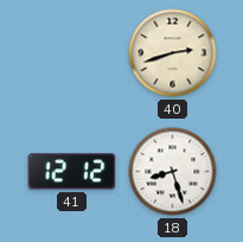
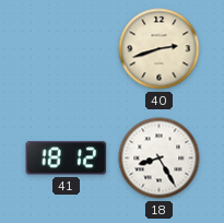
41: 12:12 -> 18:12 (67, 159)
18: 8:27 -> 8:25 (160, 159)
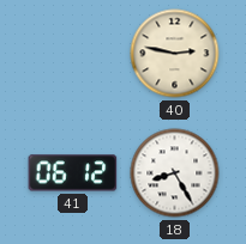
40: 2:42 -> 2:47 (175, 54)
41: 18:12 -> 06:12 (73, 173)
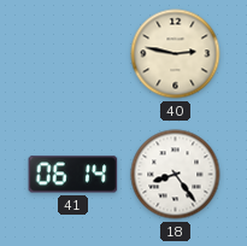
41: 06:12 -> 06:14 (73, 175)
18: 8:25 -> 8:24 (176, 175)
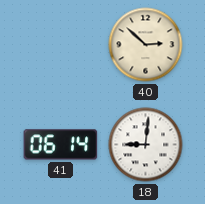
40: 2:47 -> 2:52 (146, 45)
18: 8:24 -> 9:01 (146, 145)
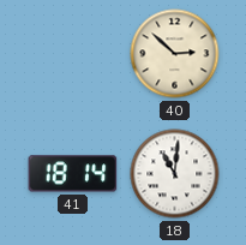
41: 06:14 -> 18:14 (73, 174)
18: 9:01 -> 11:01 (175, 174)
